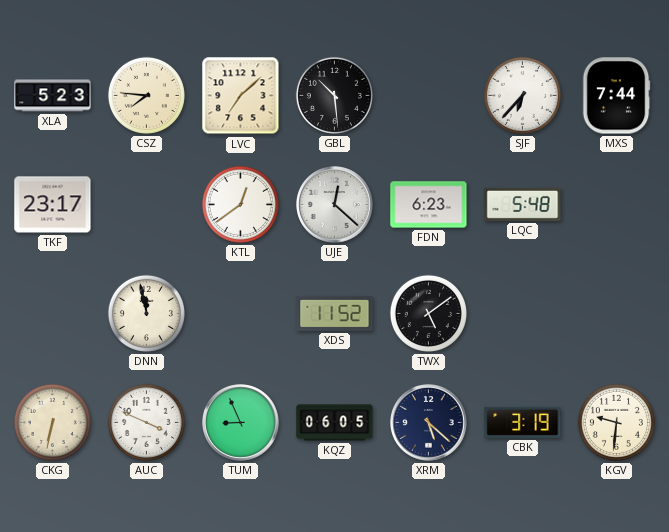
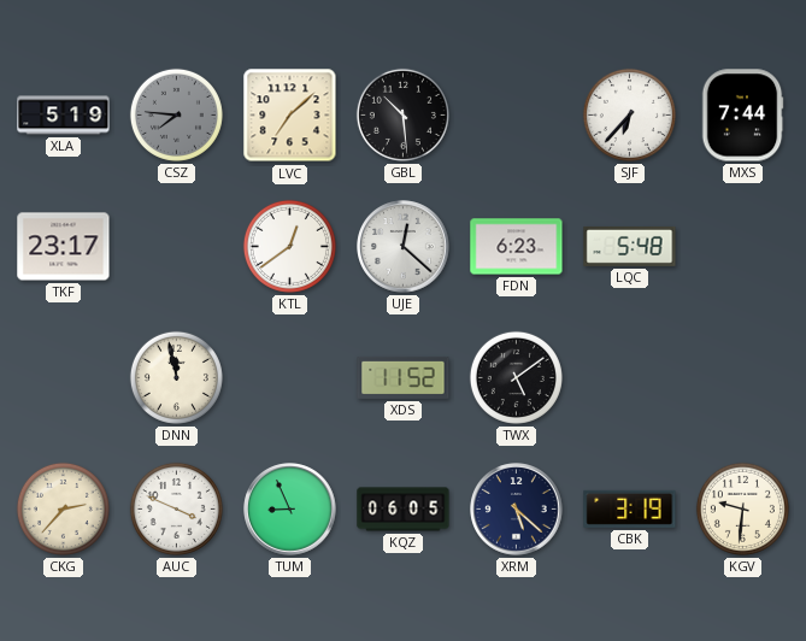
XLA: 5:23 -> 5:19 (64, 116)
CSZ dial: cream -> grey (176, 114)
CKG: 6:32 -> 2:37 (63, 508)
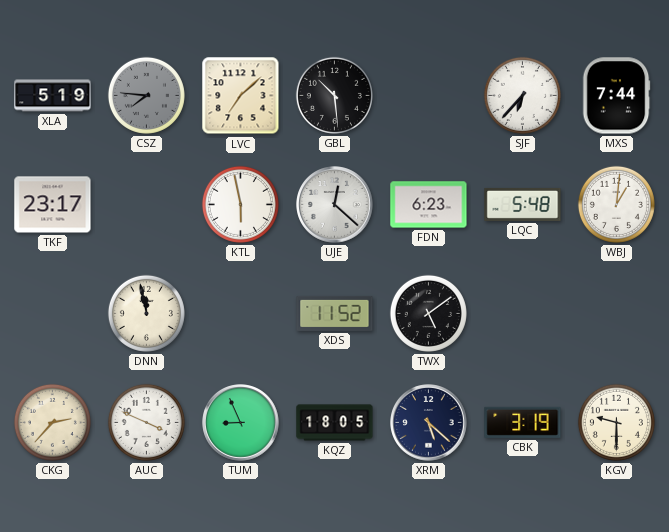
KTL: 12:39 -> 5:58 (240, 204)
WBJ: none -> 1:01 (616, 204)
KQZ: 06:05 -> 18:05 (335, 423)
KGV: 9:31 -> 9:30 (616, 422)
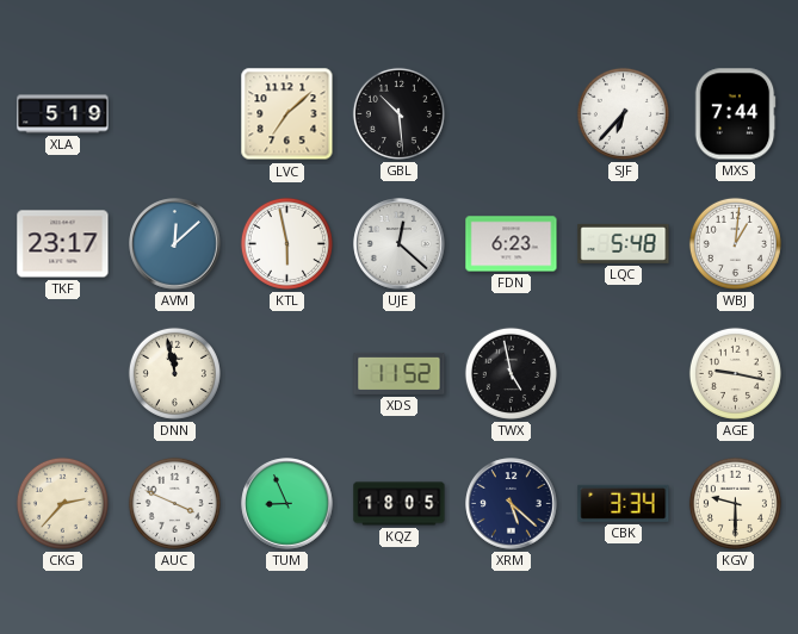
CSZ: 7:46 -> none (146, 95)
AVM: none -> 12:08 (175, 244)
TWX: 5:09 -> 4:58 (511, 373)
AGE: none -> 9:17 (735, 373)
CBK: 3:19 -> 3:34 (624, 503)
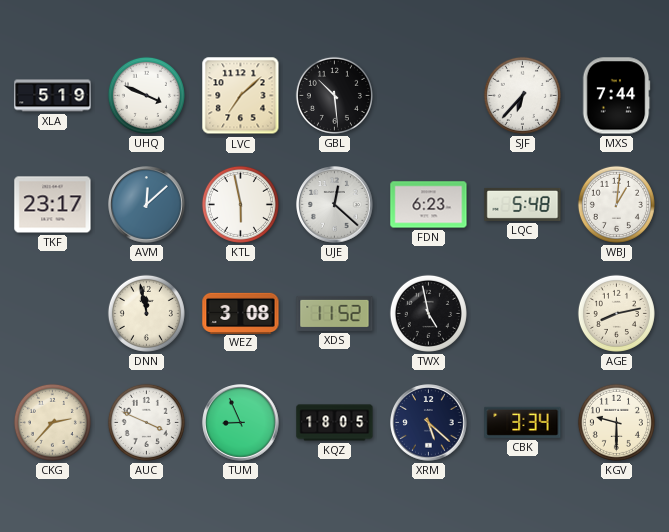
UHQ: none -> 3:49 (146, 95)
WEZ: none -> 3:08 (241, 313)
AGE: 9:17 -> 8:13 (616, 313)
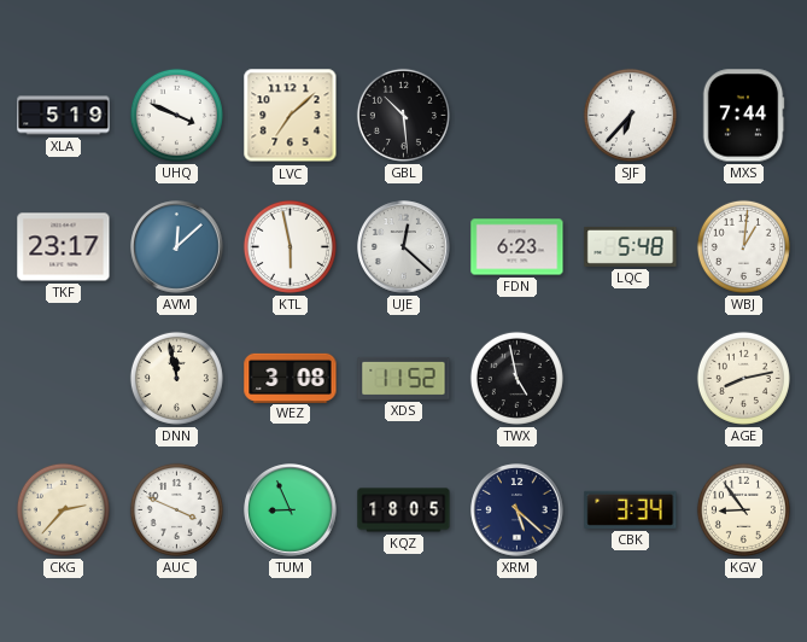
KGV: 9:30 -> 8:54 (743, 509)
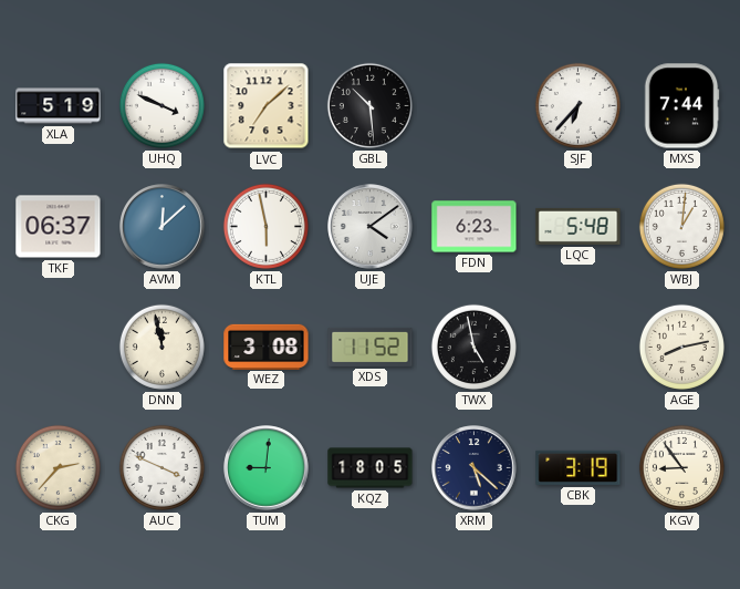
TKF: 23:17 -> 06:37 (59, 227)
UJE: 12:22 -> 4:09 (371, 227)
TUM: 8:56 -> 9:01 (267, 468)
CBK: 3:34 -> 3:19 (579, 467)
